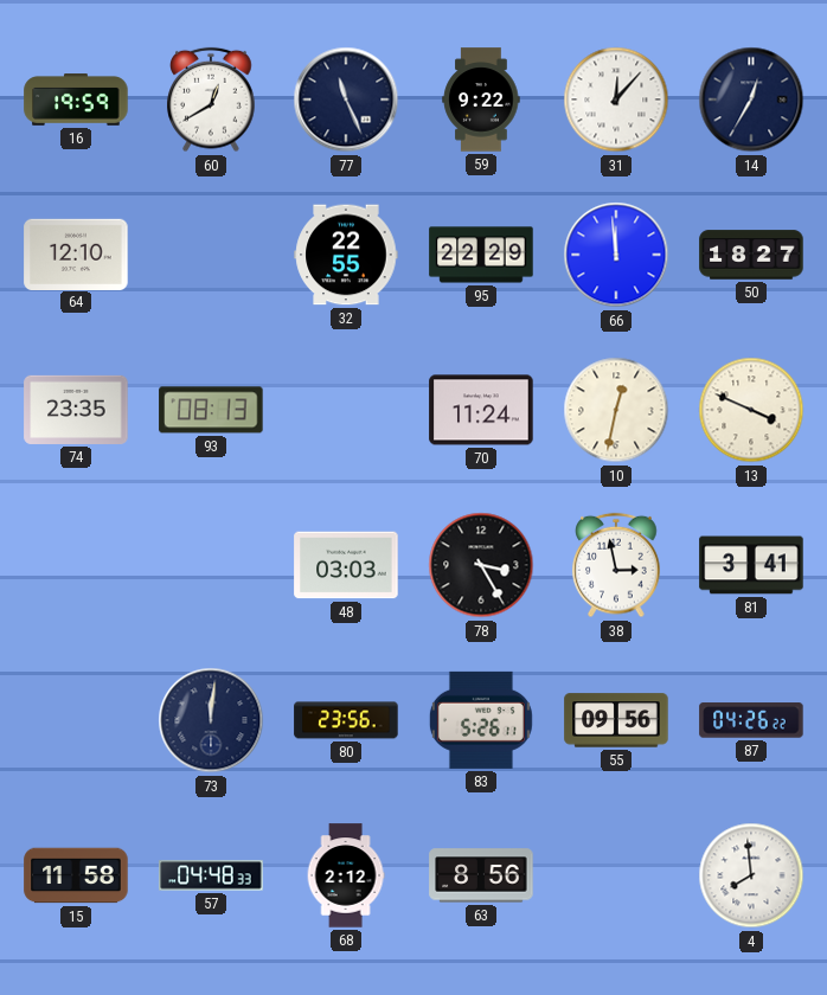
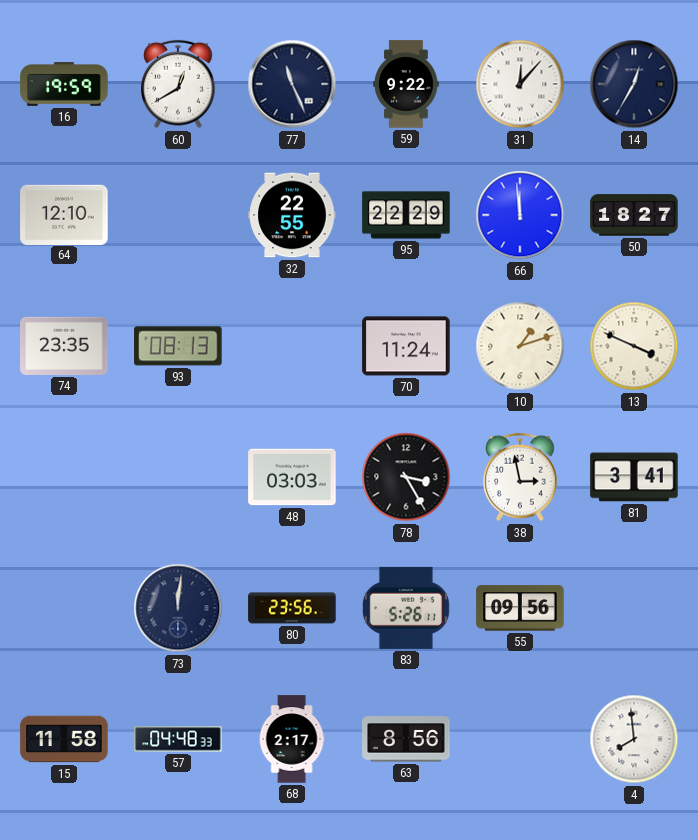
10: 12:32 -> 1:12 (520, 346)
87: 04:26 -> none (751, 720)
68: 2:12 -> 2:17 (292, 739)
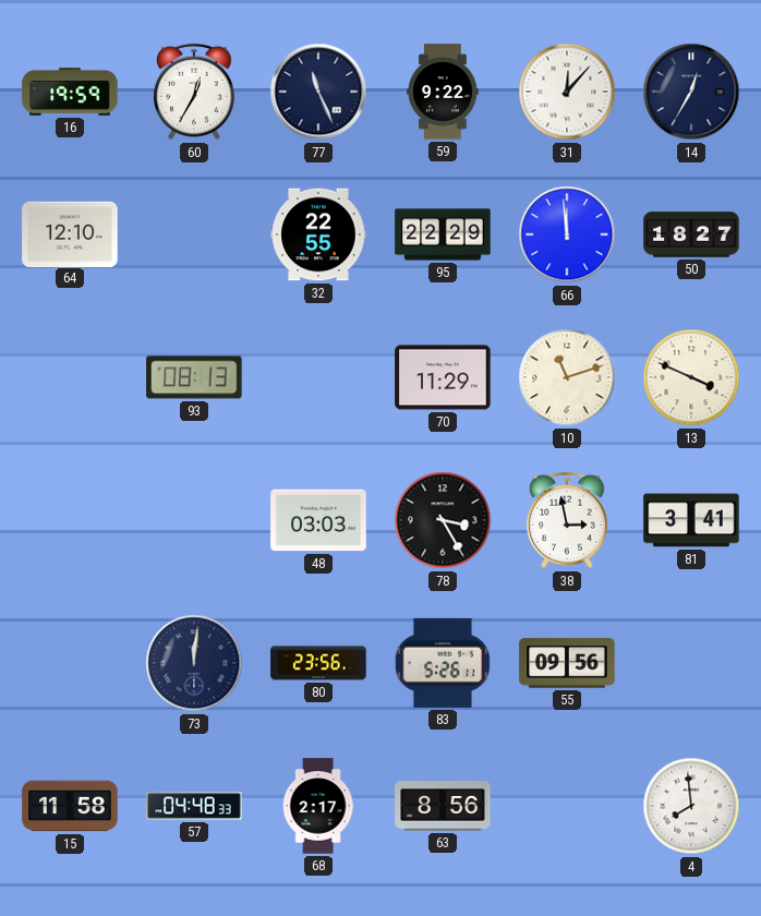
60: 12:40 -> 12:35 (194, 92)
74: 23:35 -> none (64, 346)
70: 11:24 -> 11:29 (443, 377)
10: 1:12 -> 11:12 (567, 377)
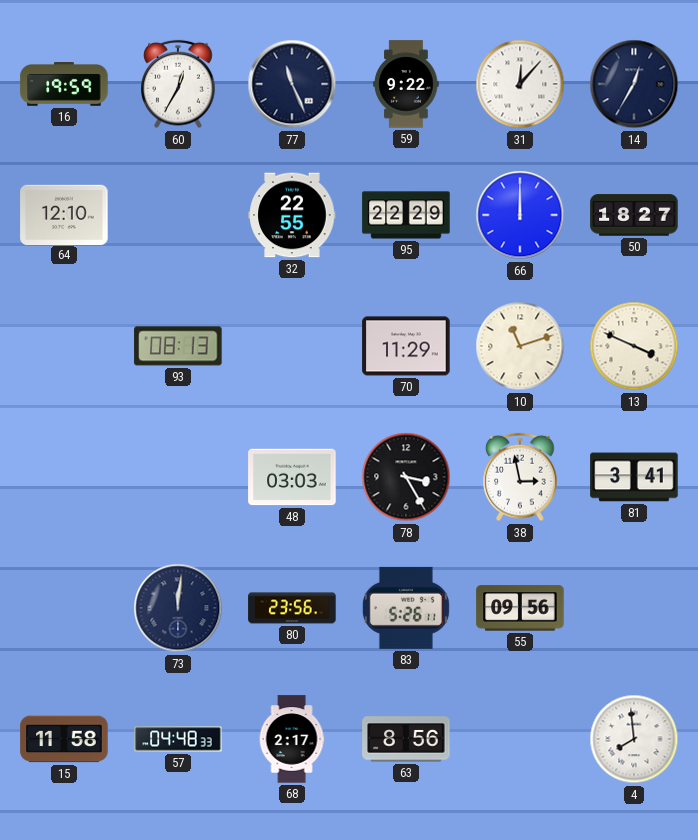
66: 11:59 -> 12:00 (520, 215)
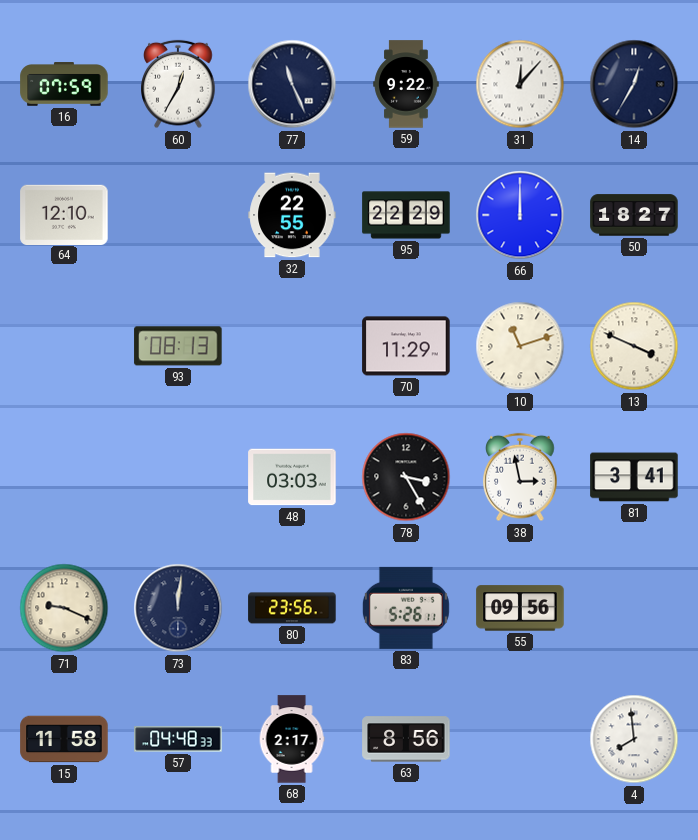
16: 19:59 -> 07:59 (64, 84)
71: none -> 9:19 (64, 608)
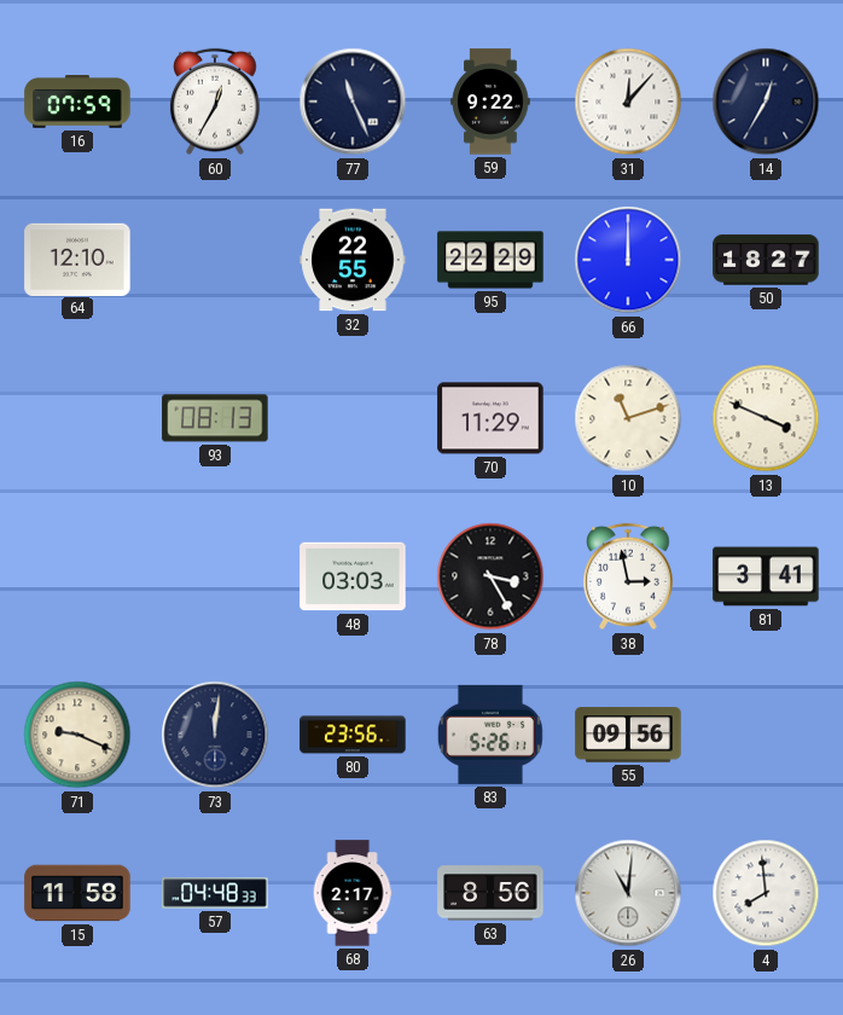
26: none -> 11:01 (628, 893)
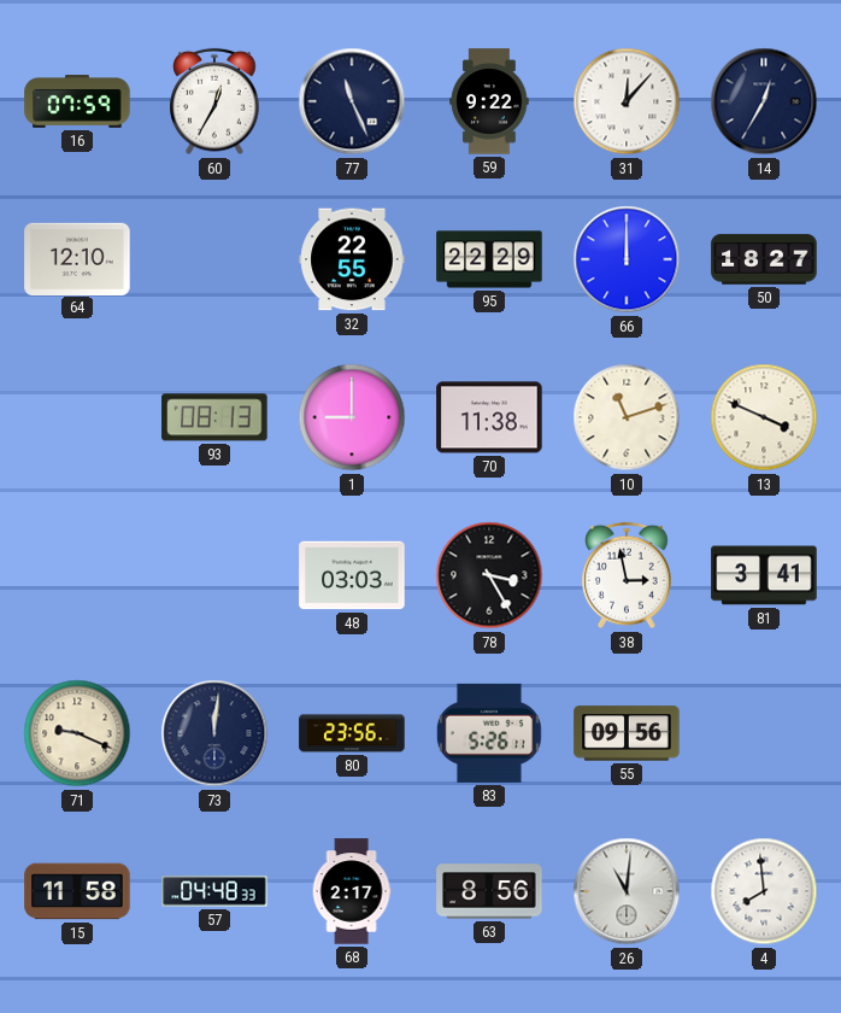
1: none -> 9:00 (352, 417)
70: 11:29 -> 11:38 (489, 417)
